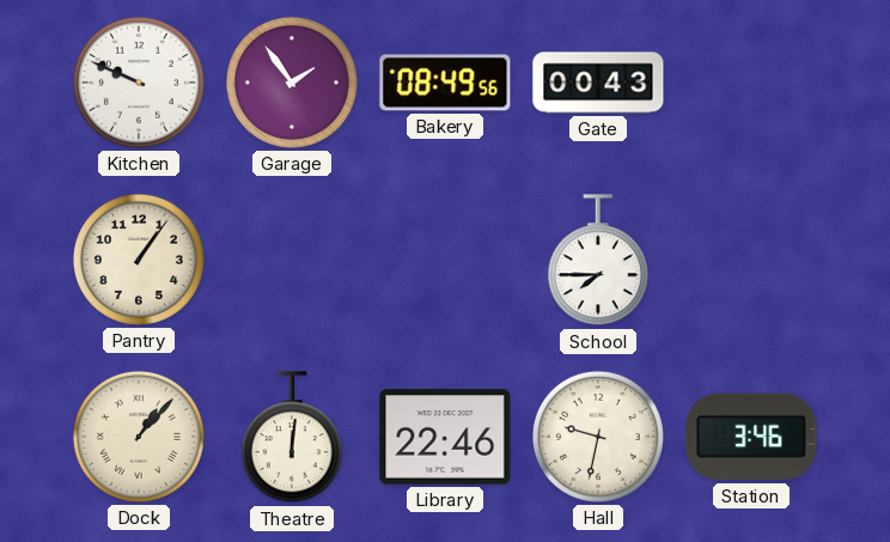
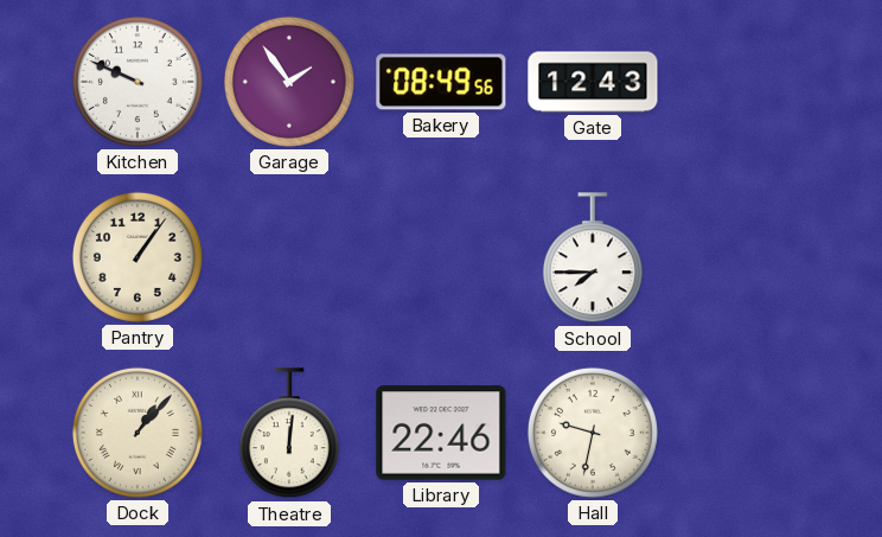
Gate: 00:43 -> 12:43 (593, 82)
Station: 3:46 -> none (751, 437)
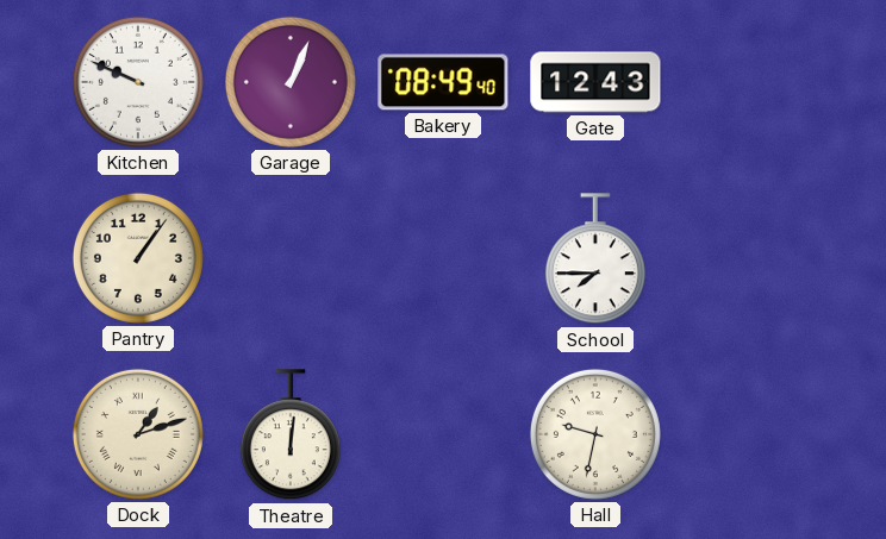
Garage: 1:54 -> 1:04 (291, 82)
Bakery: 08:49:56 -> 08:49:40 (443, 82)
Dock: 1:07 -> 1:12 (138, 434)
Library: 22:46 -> none (441, 433)
